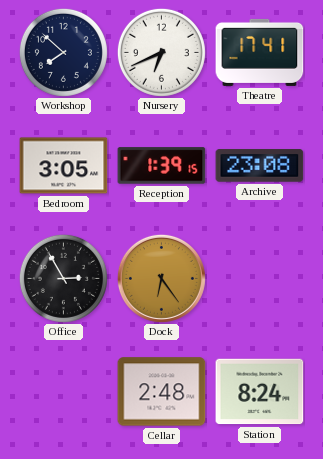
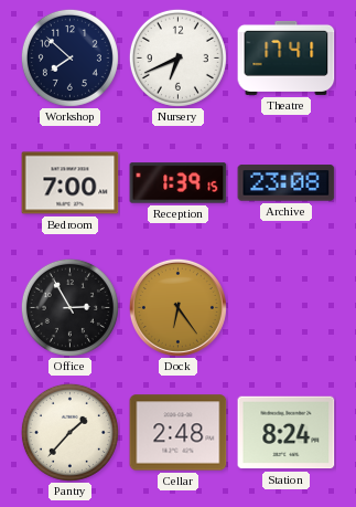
Bedroom: 3:05 -> 7:00 (71, 183)
Pantry: none -> 1:37 (69, 432)
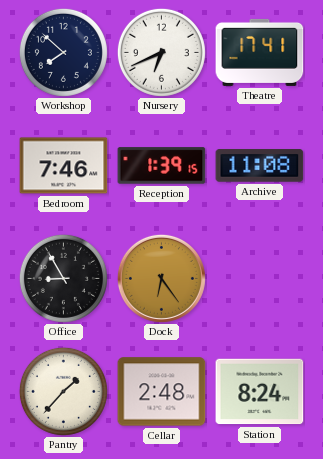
Bedroom: 7:00 -> 7:46 (64, 166)
Archive: 23:08 -> 11:08 (260, 166)
Office: 2:55 -> 8:55 (63, 278)
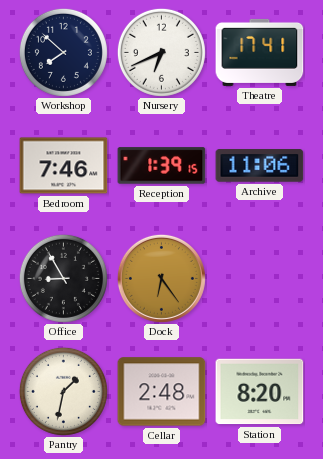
Archive: 11:08 -> 11:06 (260, 166)
Pantry: 1:37 -> 1:32 (63, 391)
Station: 8:24 -> 8:20 (260, 392)
